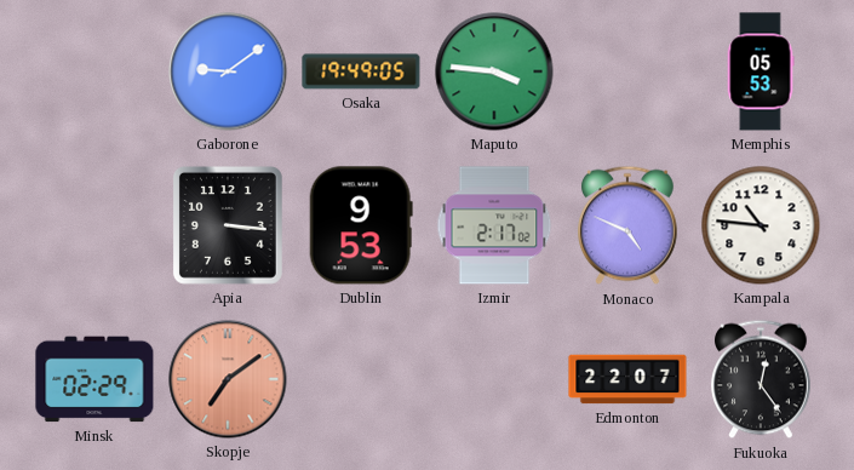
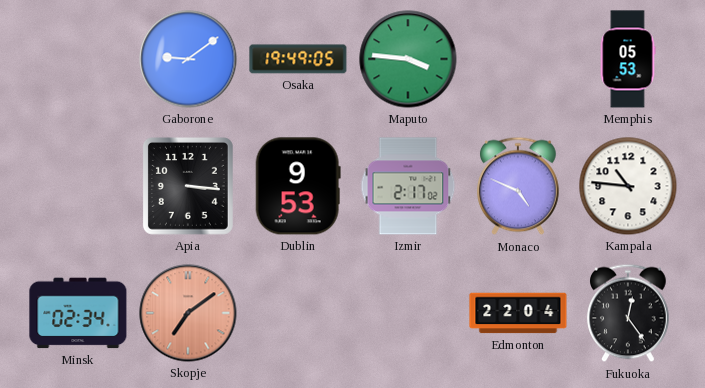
Minsk: 02:29 -> 02:34 (78, 313)
Edmonton: 22:07 -> 22:04 (518, 313)
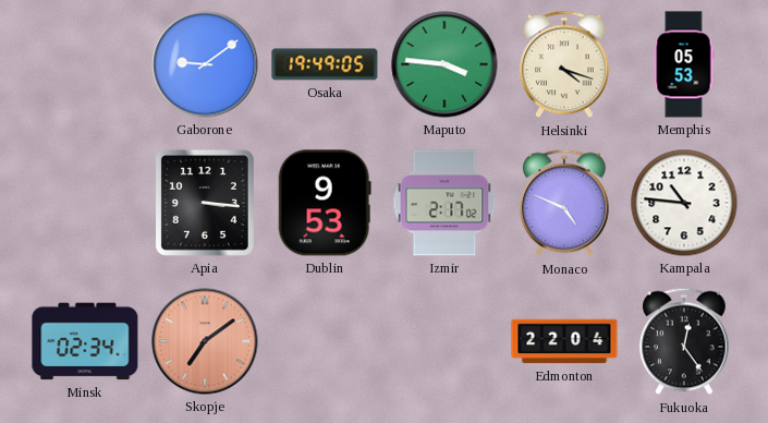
Helsinki: none -> 4:18 (565, 64)
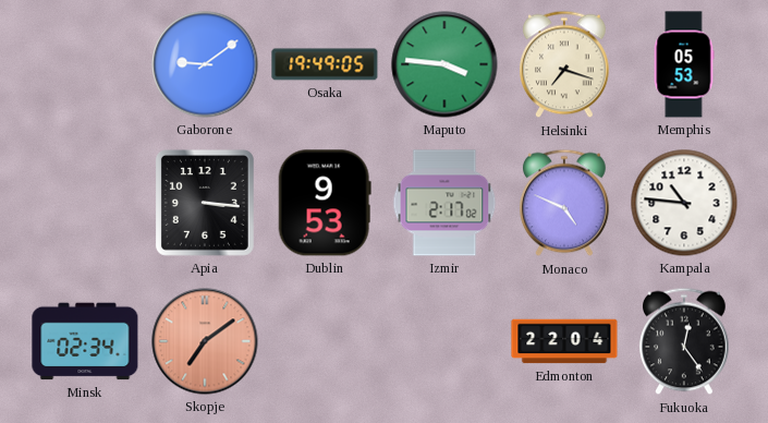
Helsinki: 4:18 -> 7:18 (565, 64)
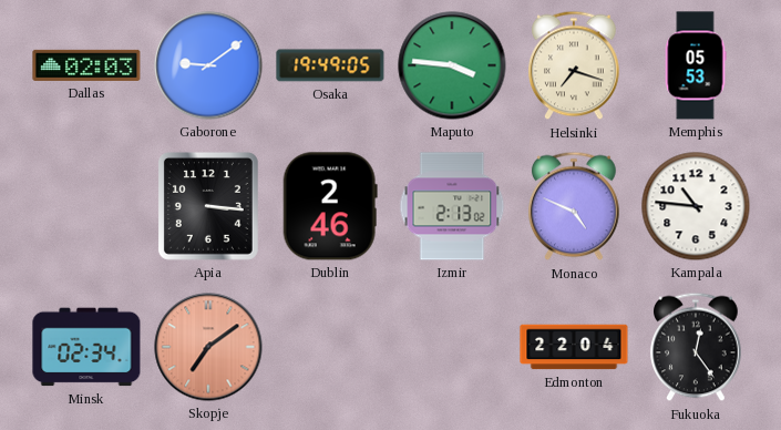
Dallas: none -> 02:03 (86, 65)
Dublin: 9:53 -> 2:46 (330, 206)
Izmir: 2:17 -> 2:13 (452, 206)
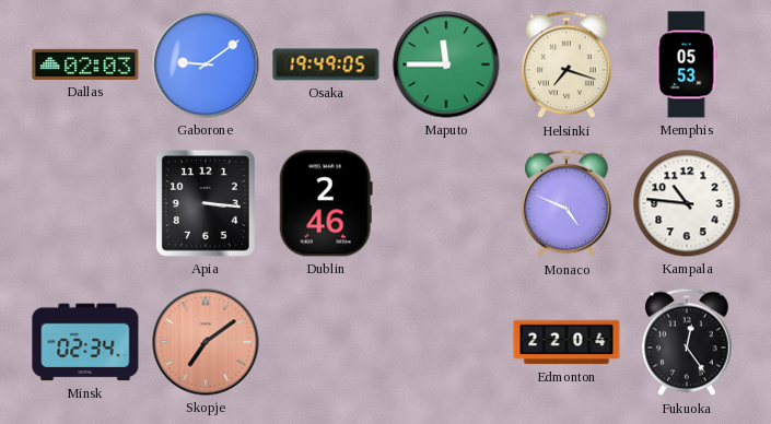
Maputo: 3:46 -> 11:45 (446, 64)
Izmir: 2:13 -> none (452, 206)
